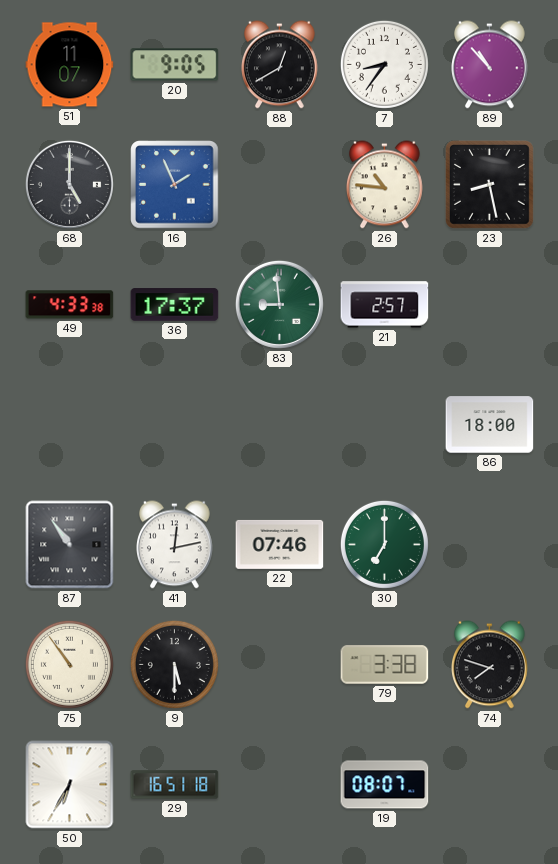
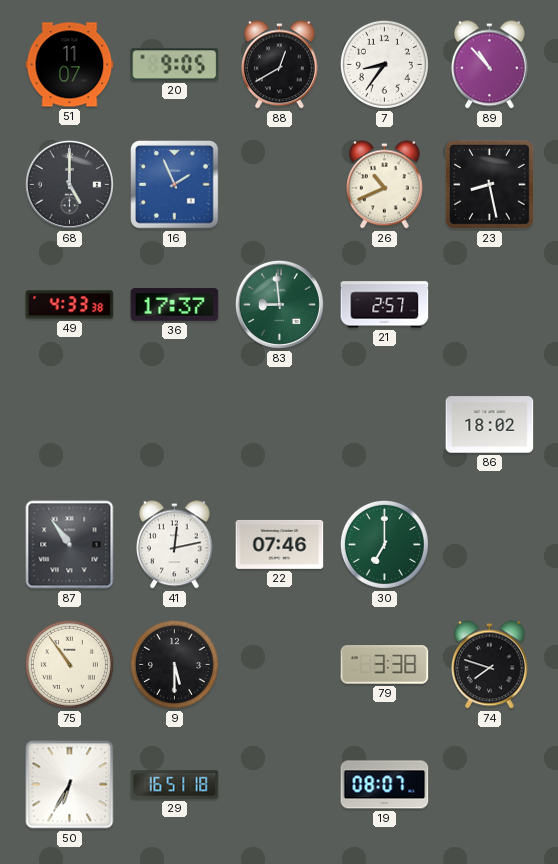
26: 10:46 -> 10:41 (385, 185)
86: 18:00 -> 18:02 (490, 425)
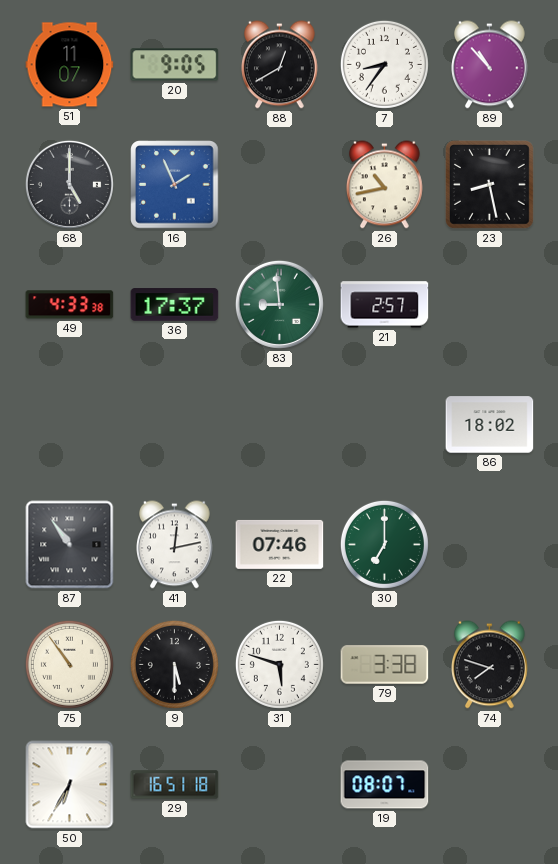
26: 10:41 -> 10:43 (385, 185)
31: none -> 5:48 (279, 664)
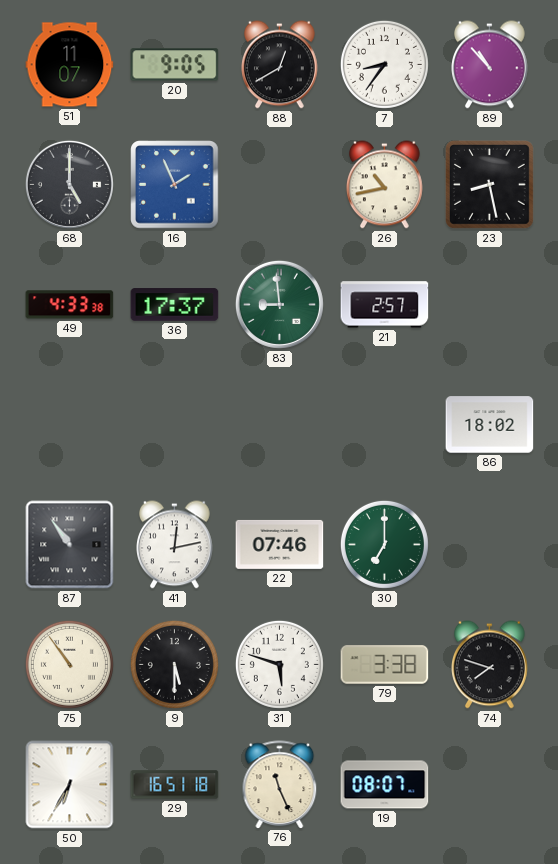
76: none -> 11:26 (280, 784)
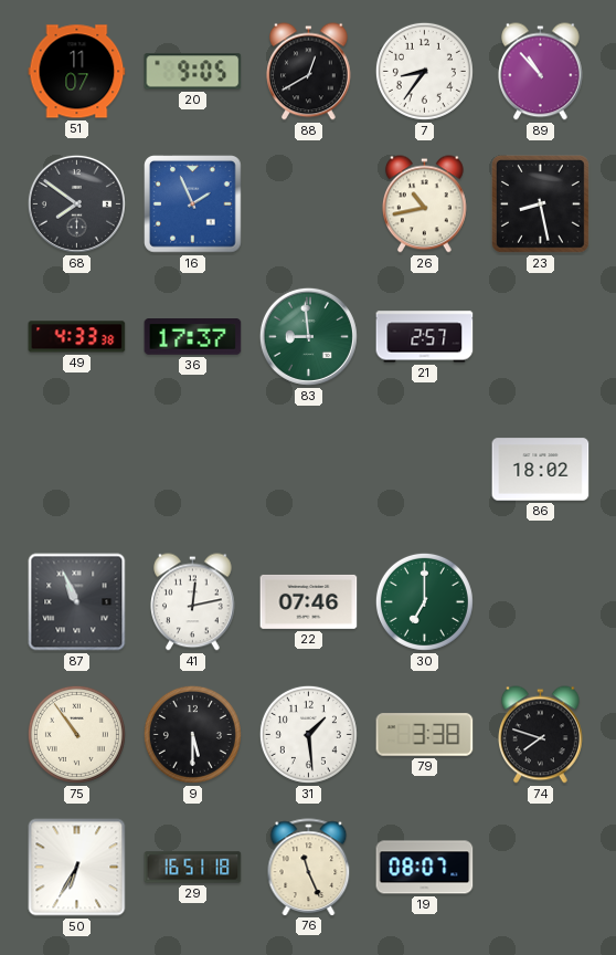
68: 5:00 -> 7:51 (76, 203)
87: 10:54 -> 10:56 (77, 602)
31: 5:48 -> 1:29 (308, 734)
